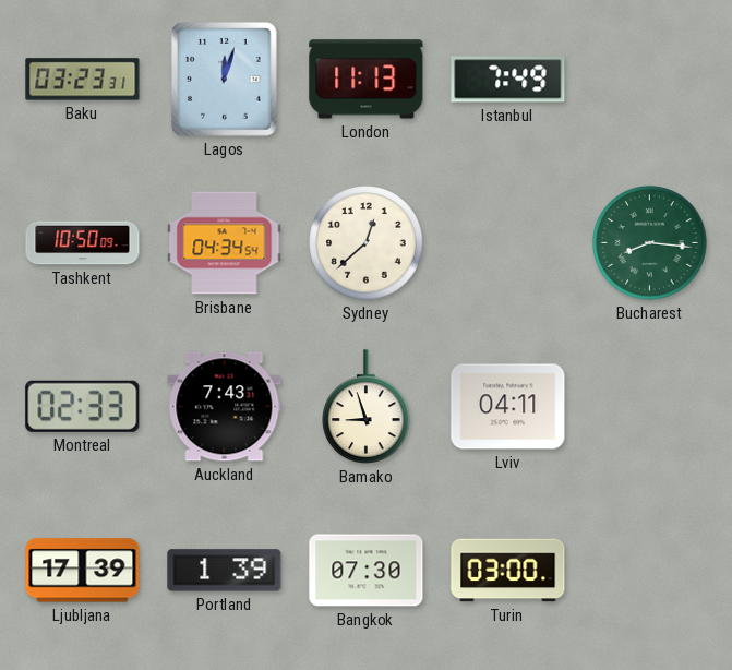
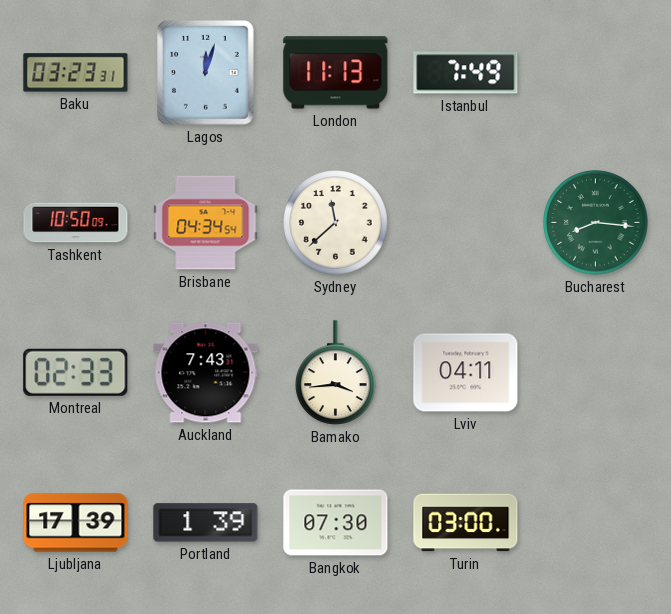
Sydney: 12:38 -> 11:38 (336, 223)
Bamako: 8:57 -> 3:44 (336, 373)
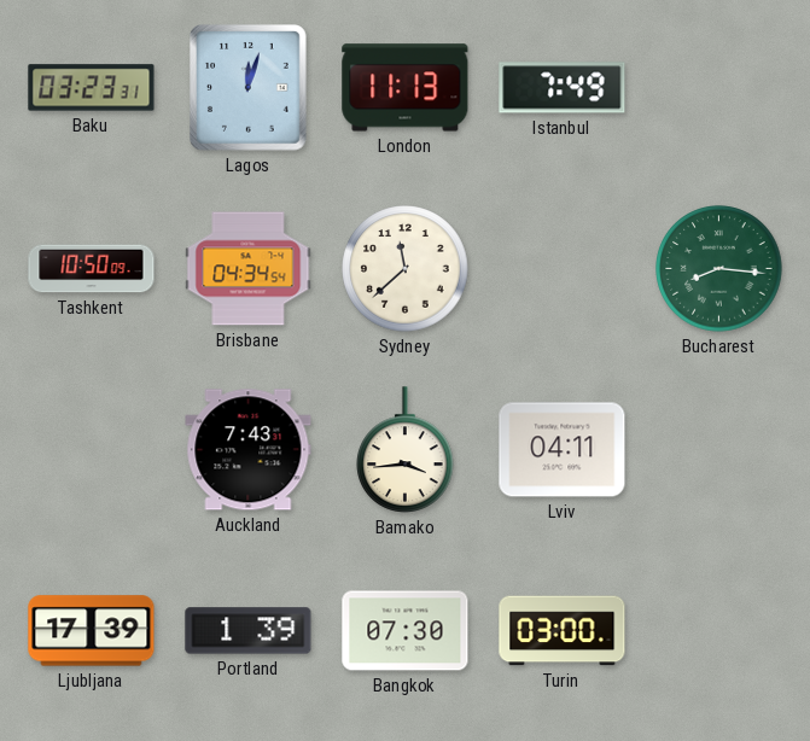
Montreal: 02:33 -> none (76, 372)
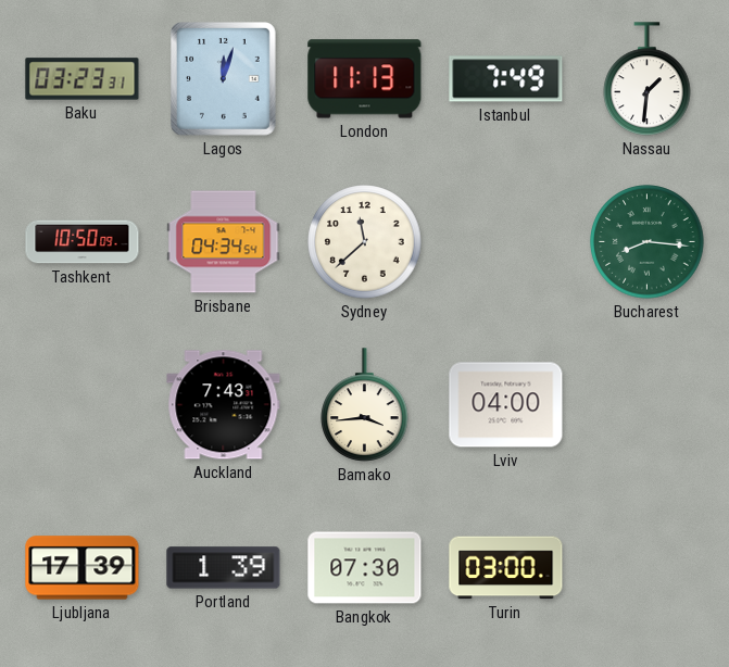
Nassau: none -> 1:31 (648, 79)
Lviv: 04:11 -> 04:00 (506, 405)
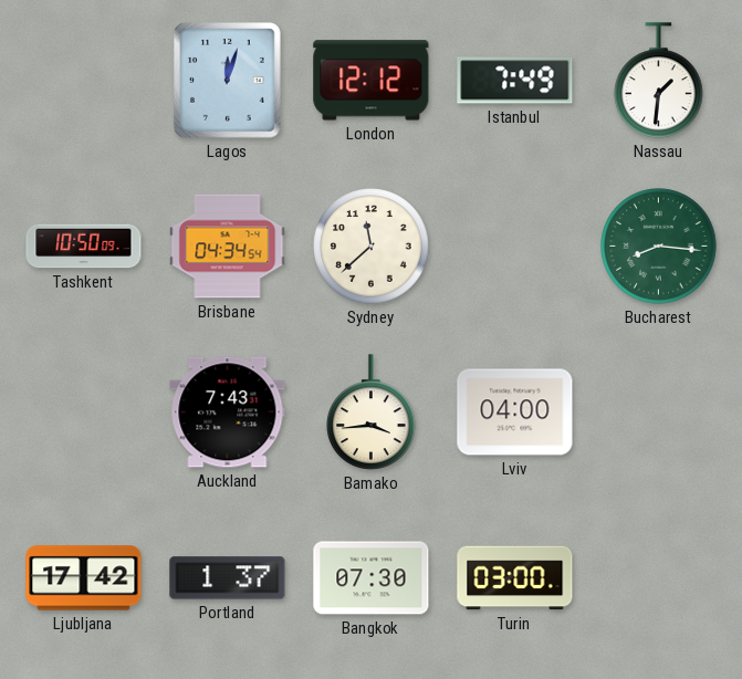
Baku: 03:23 -> none (83, 79)
London: 11:13 -> 12:12 (372, 81)
Ljubljana: 17:39 -> 17:42 (84, 578)
Portland: 1:39 -> 1:37 (228, 578)
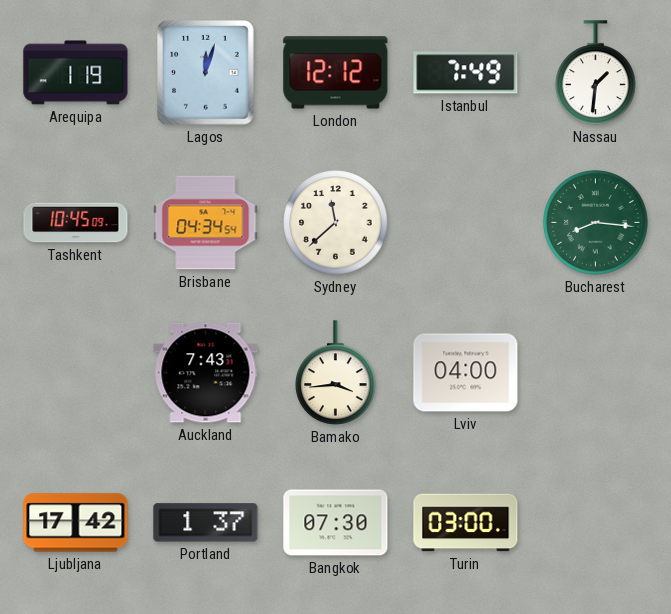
Arequipa: none -> 1:19 (76, 73)
Tashkent: 10:50 -> 10:45 (76, 223)
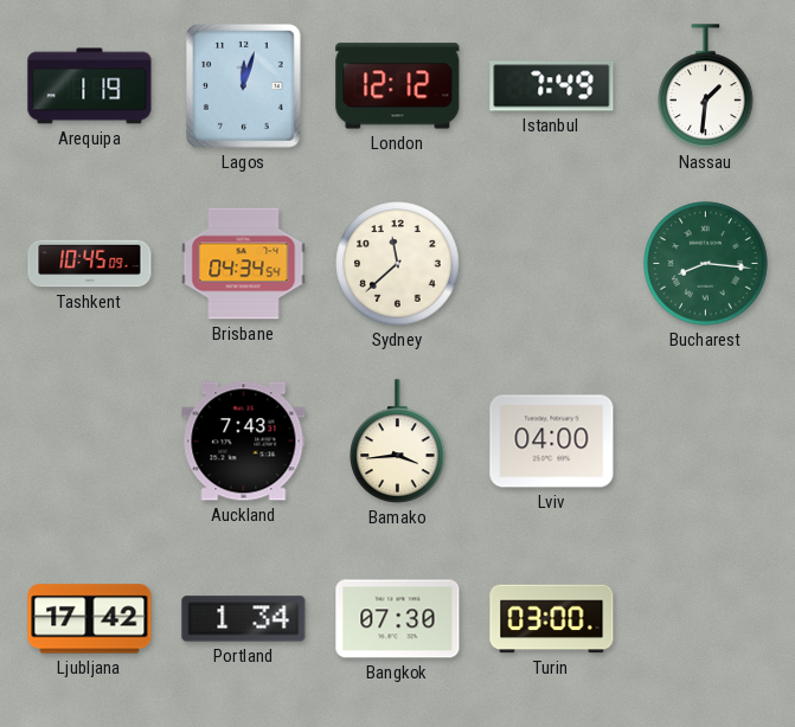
Portland: 1:37 -> 1:34 (244, 619)
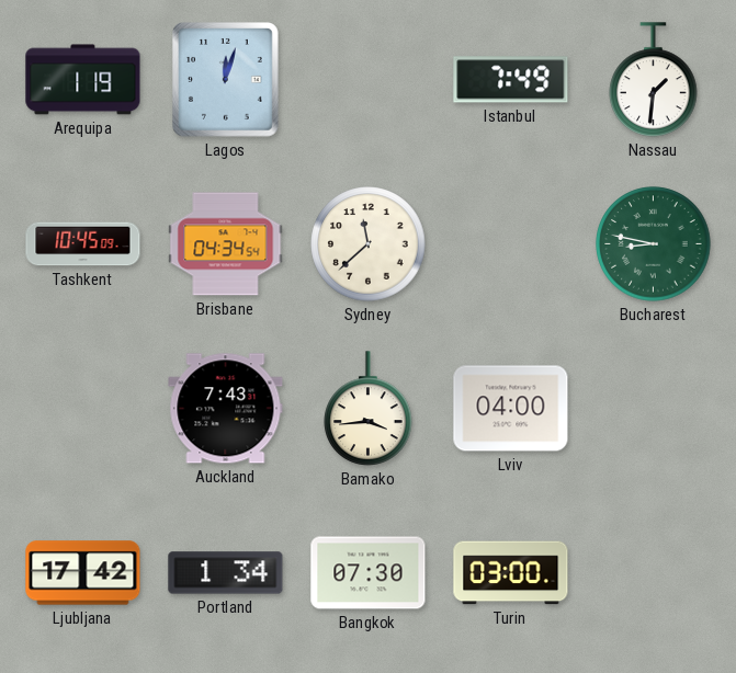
London: 12:12 -> none (398, 86)
Bucharest: 8:16 -> 8:47 (654, 244)
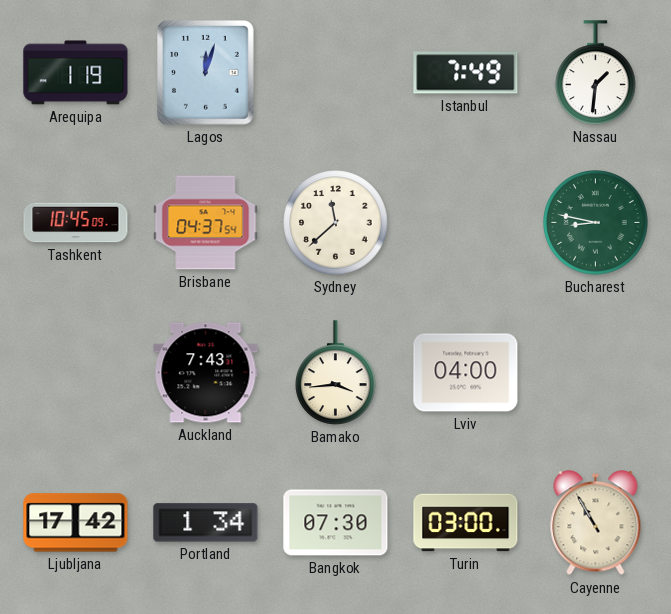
Brisbane: 04:34 -> 04:37 (206, 223)
Cayenne: none -> 10:55 (596, 523)
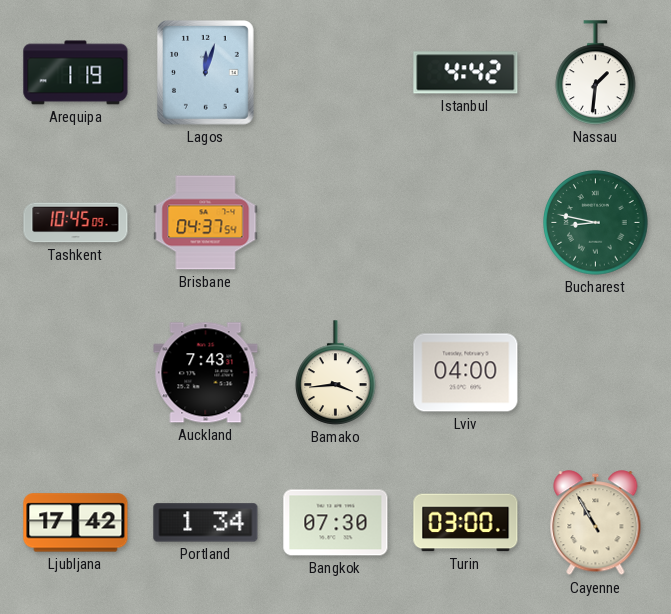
Istanbul: 7:49 -> 4:42 (466, 73)
Sydney: 11:38 -> none (336, 223)
